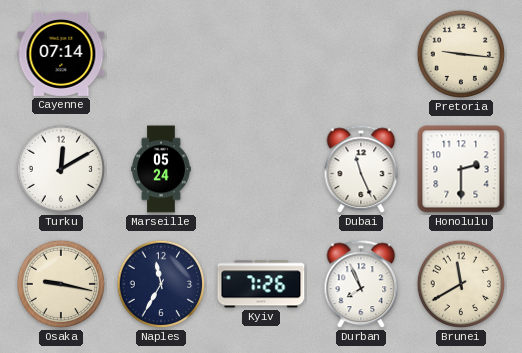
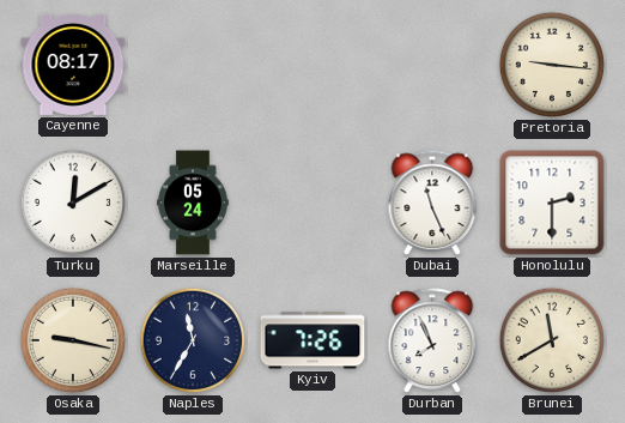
Cayenne: 07:14 -> 08:17 (73, 65)
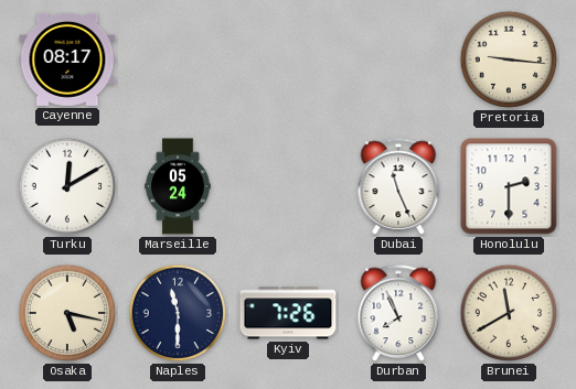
Osaka: 9:17 -> 5:17 (67, 313)
Naples: 11:35 -> 11:30 (178, 313)
